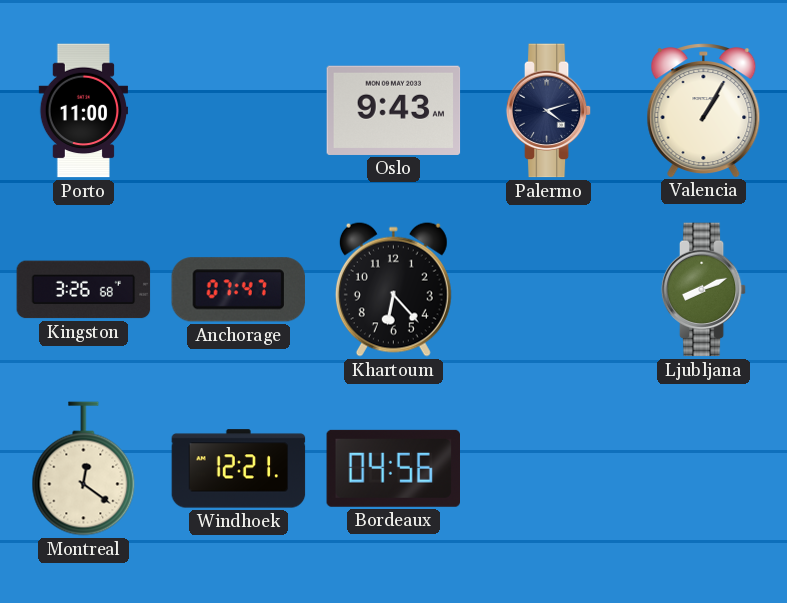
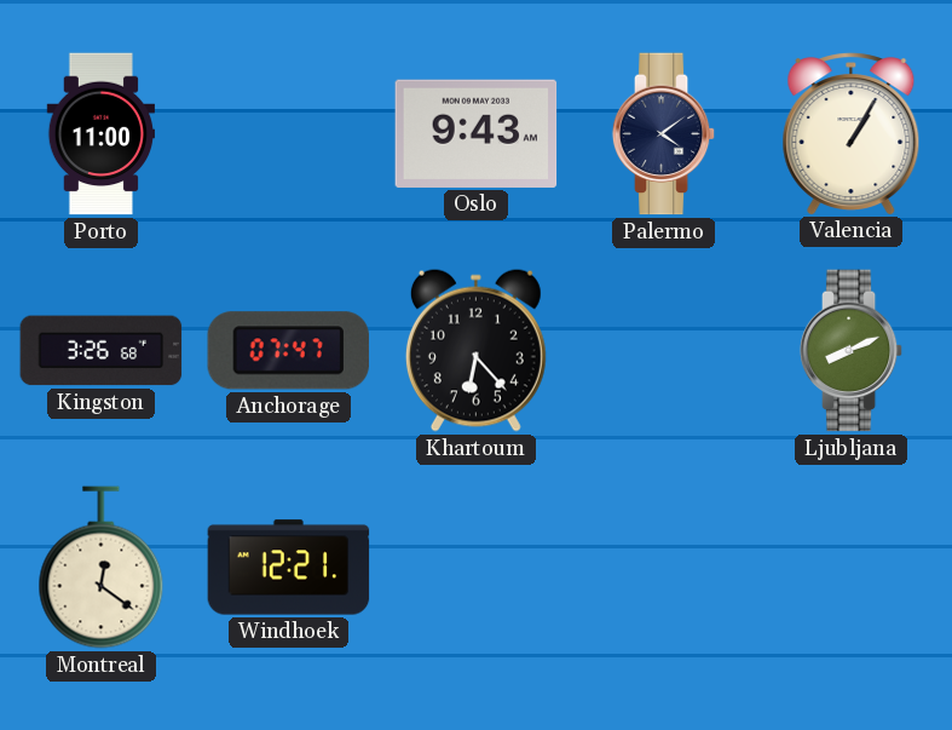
Palermo: 4:12 -> 4:09 (664, 134)
Bordeaux: 04:56 -> none (393, 468)
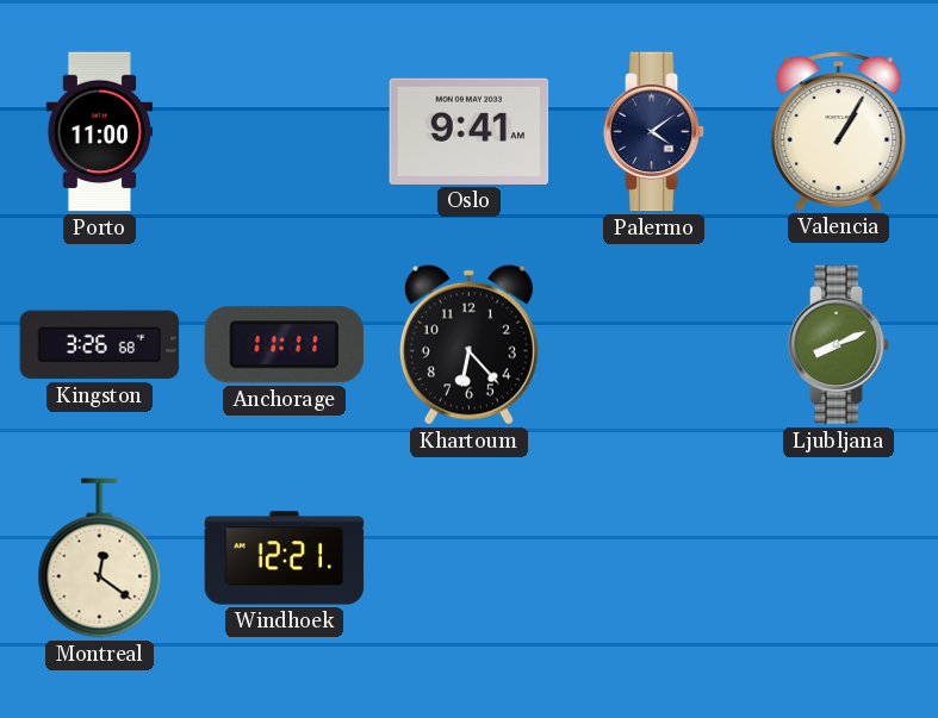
Oslo: 9:43 -> 9:41 (470, 131)
Anchorage: 07:47 -> 11:11 (284, 345)
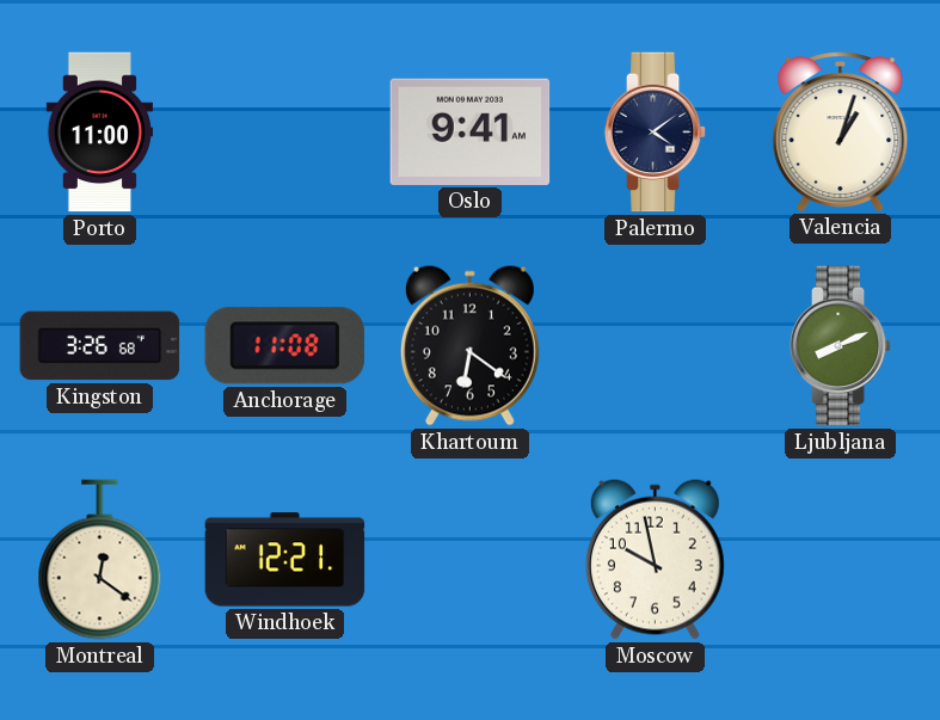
Valencia: 1:05 -> 1:03 (841, 131)
Anchorage: 11:11 -> 11:08 (284, 346)
Khartoum: 6:23 -> 6:21 (469, 345)
Moscow: none -> 9:58 (655, 559)
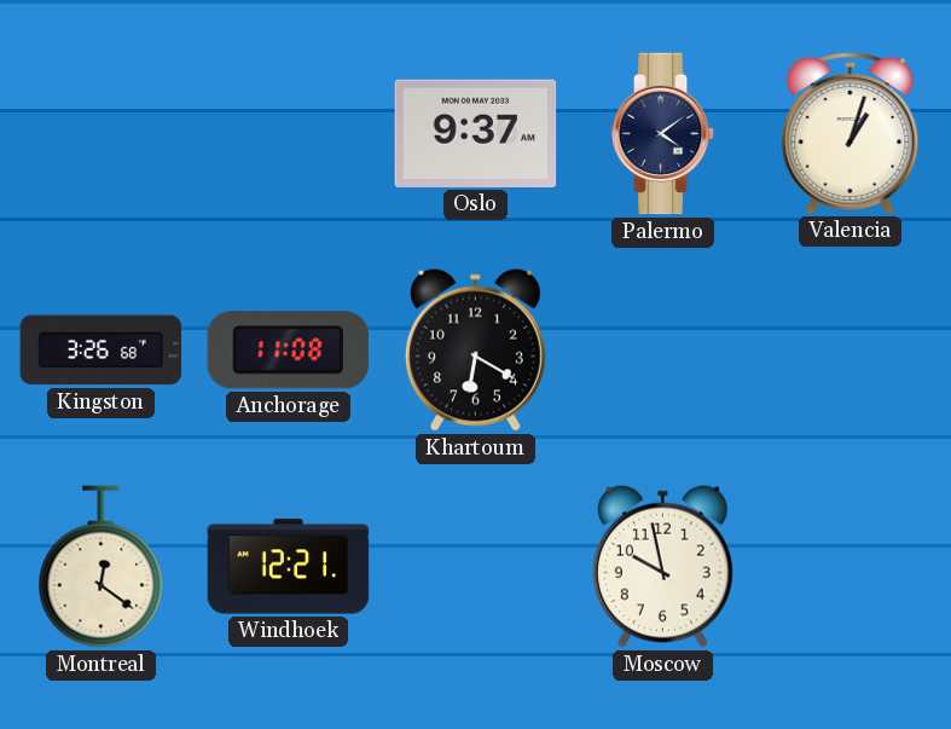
Porto: 11:00 -> none (99, 133)
Oslo: 9:41 -> 9:37 (476, 133)
Khartoum: 6:21 -> 6:20 (475, 349)
Ljubljana: 8:11 -> none (841, 346)
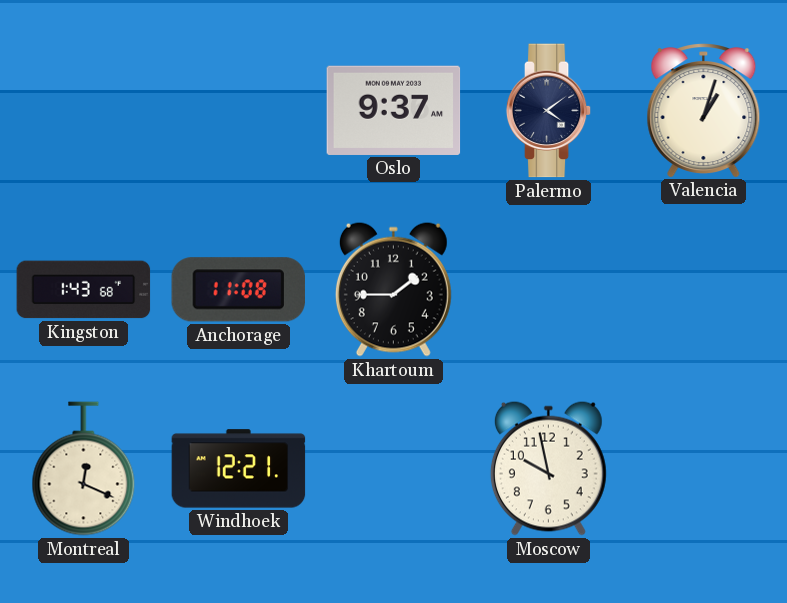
Kingston: 3:26 -> 1:43 (84, 290)
Khartoum: 6:20 -> 1:45 (393, 289)
Montreal: 12:21 -> 12:19 (84, 469)
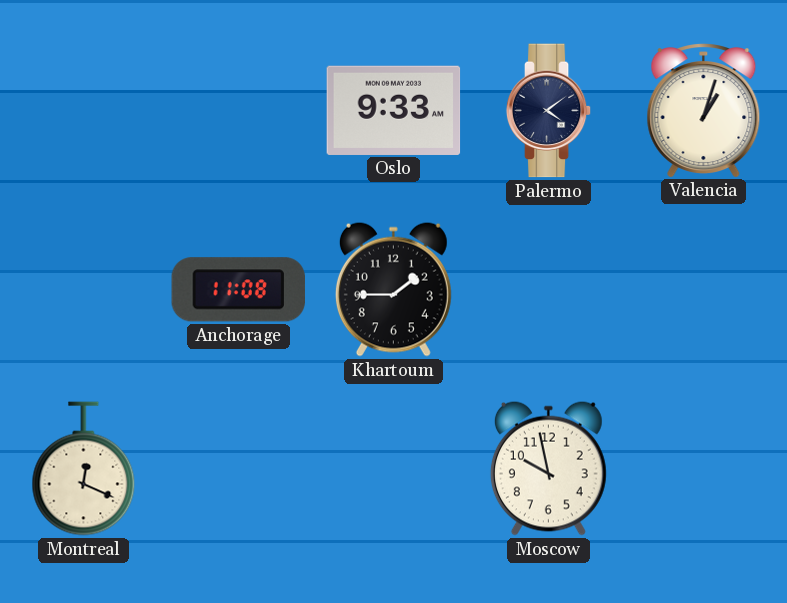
Oslo: 9:37 -> 9:33 (394, 110)
Kingston: 1:43 -> none (84, 290)
Windhoek: 12:21 -> none (239, 469)
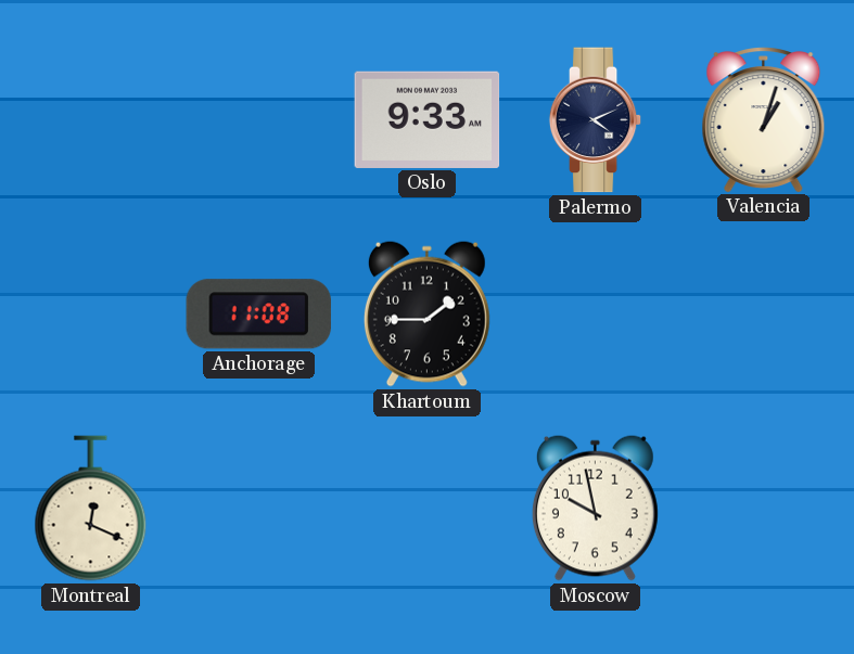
Palermo: 4:09 -> 4:11 (596, 120)
